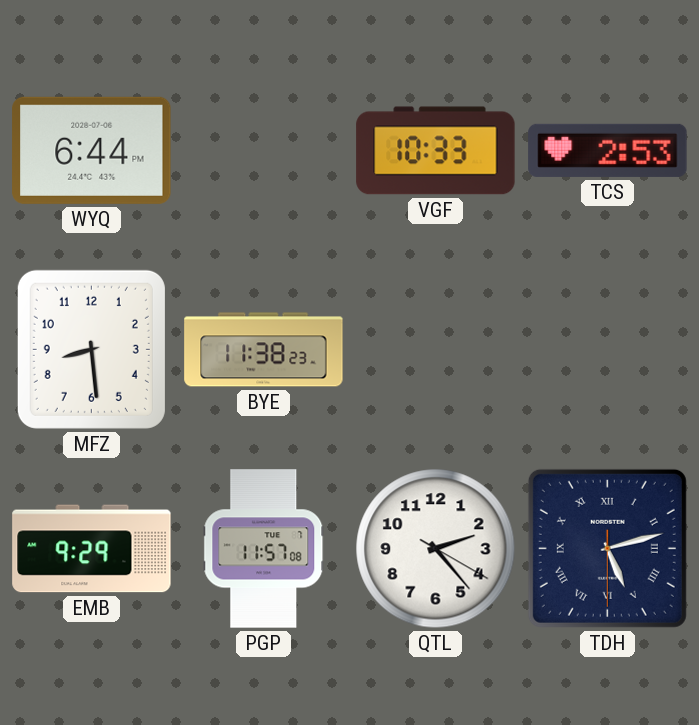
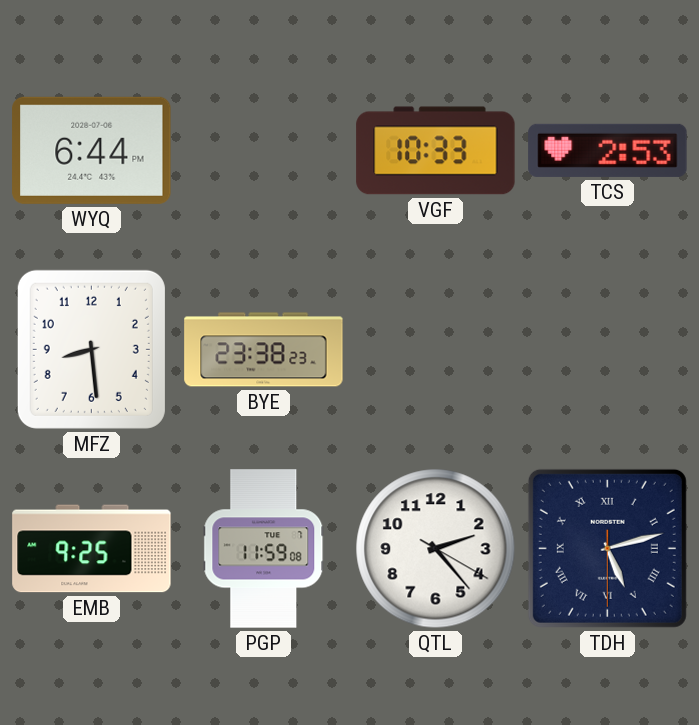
BYE: 11:38 -> 23:38 (264, 350)
EMB: 9:29 -> 9:25 (92, 549)
PGP: 11:57 -> 11:59 (264, 549)
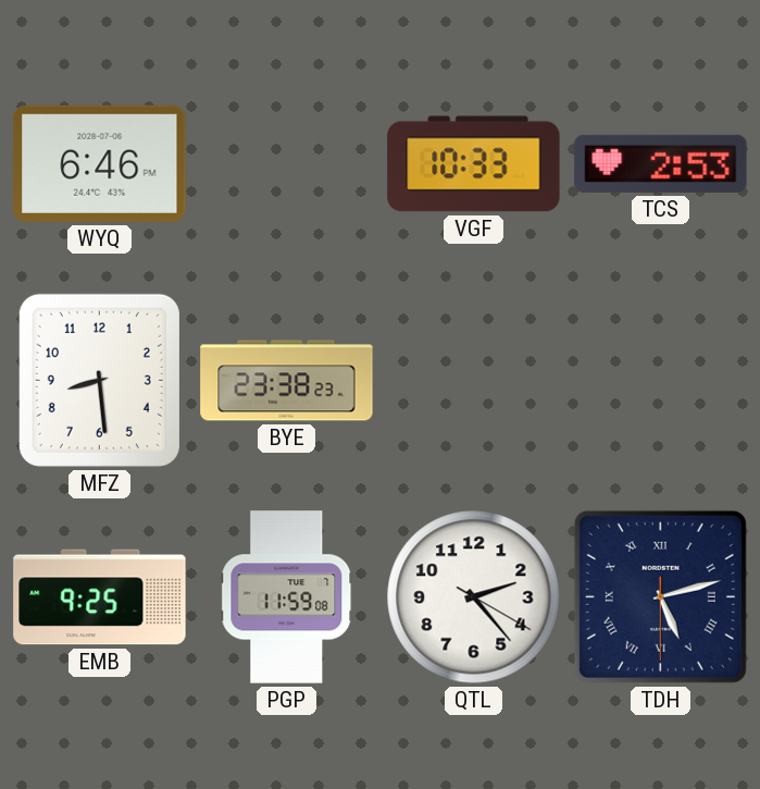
WYQ: 6:44 -> 6:46 (100, 163)
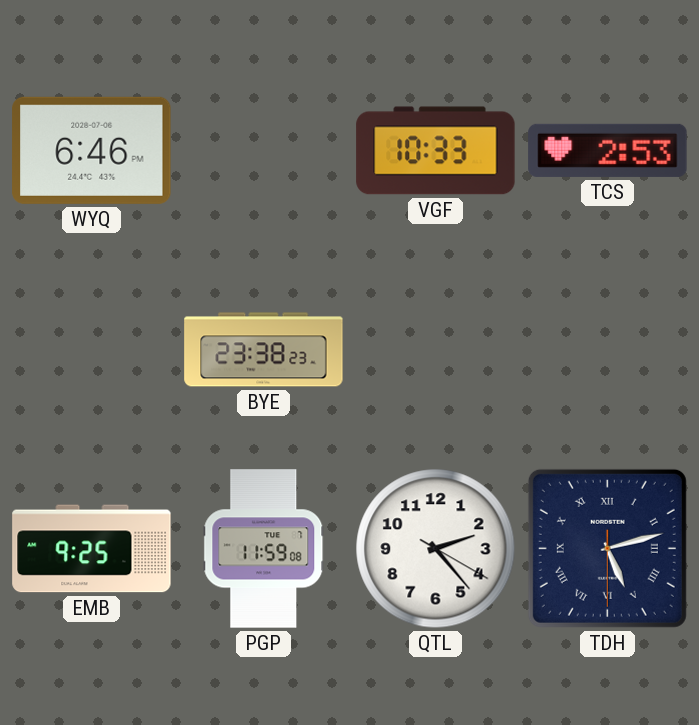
MFZ: 8:29 -> none (99, 380)
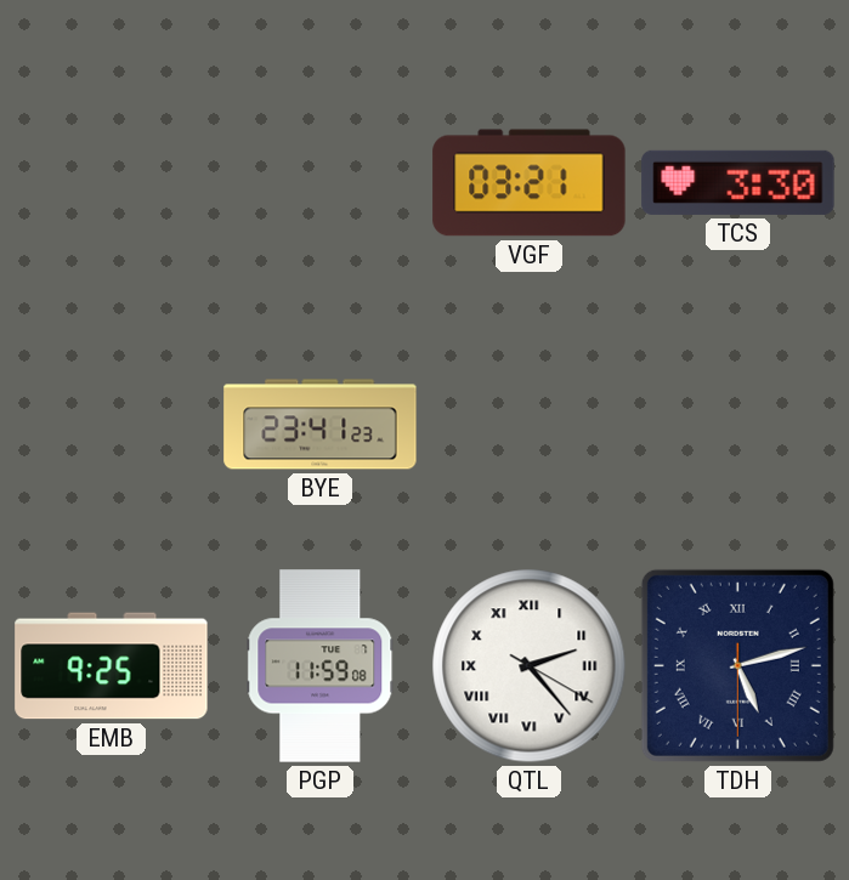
WYQ: 6:46 -> none (92, 150)
VGF: 10:33 -> 03:21 (530, 183)
TCS: 2:53 -> 3:30 (738, 182)
BYE: 23:38 -> 23:41 (321, 425)
QTL numerals: Arabic -> Roman (530, 666)
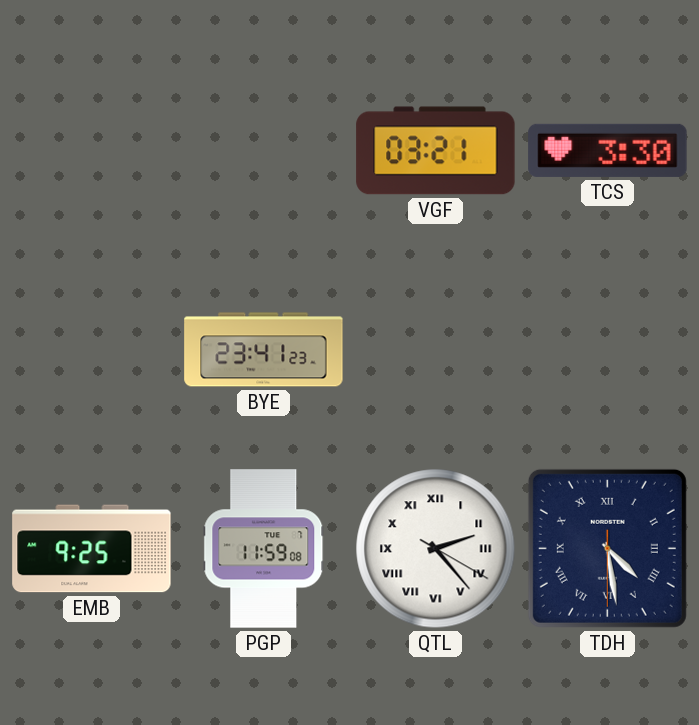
TDH: 5:12 -> 4:28 (607, 548)
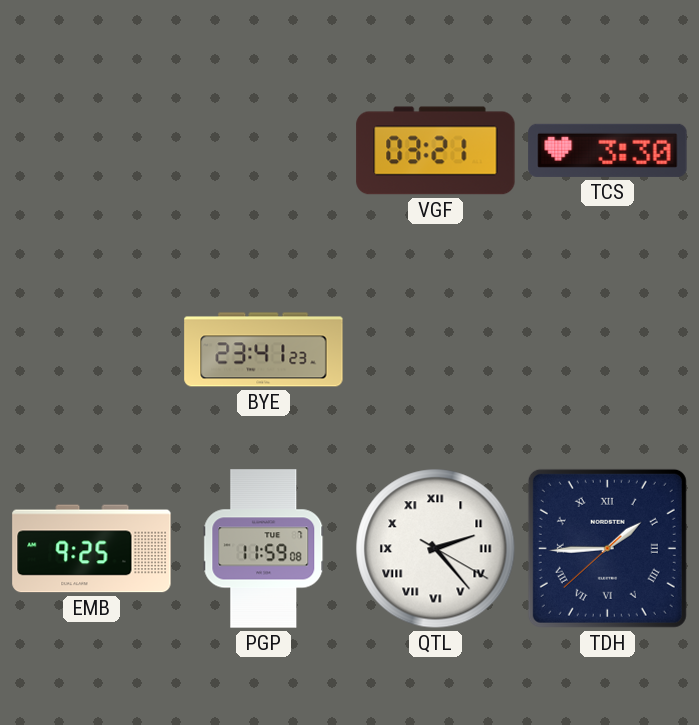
TDH: 4:28 -> 1:44 (607, 548)
